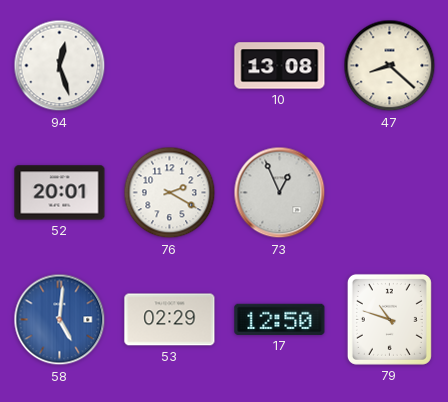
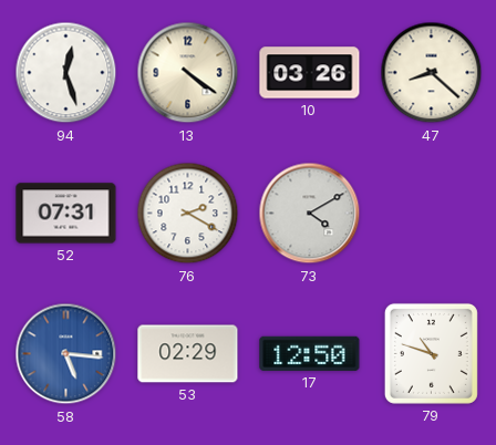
13: none -> 4:21 (188, 73)
10: 13:08 -> 03:26 (310, 73)
52: 20:01 -> 07:31 (66, 214)
73: 12:56 -> 4:10 (310, 214)
58: 5:01 -> 5:16 (66, 354)
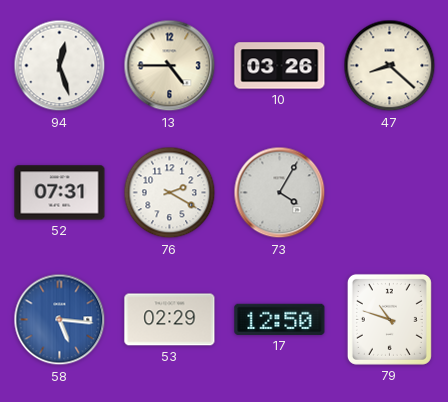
13: 4:21 -> 4:45 (170, 66)
73: 4:10 -> 4:05 (280, 193)
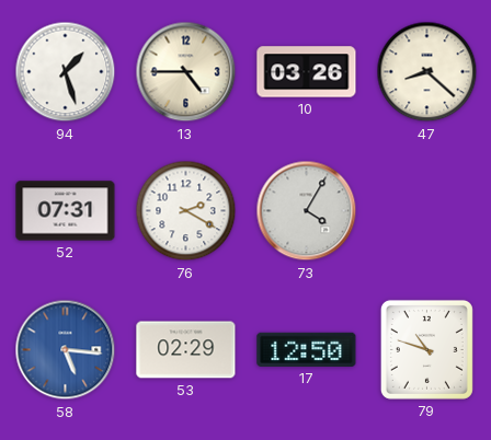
94: 12:27 -> 1:27 (66, 72)
